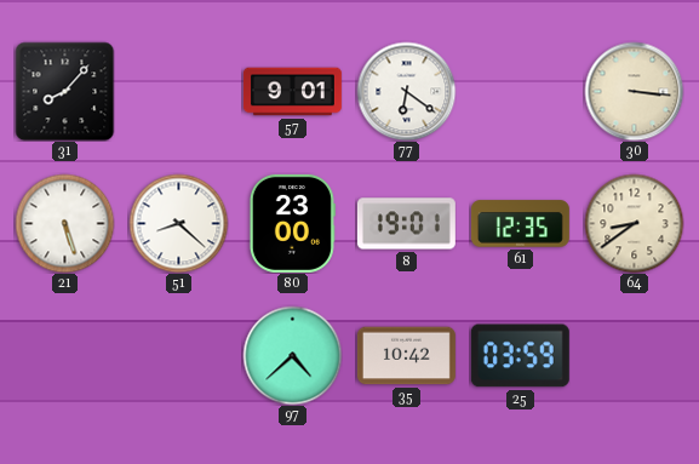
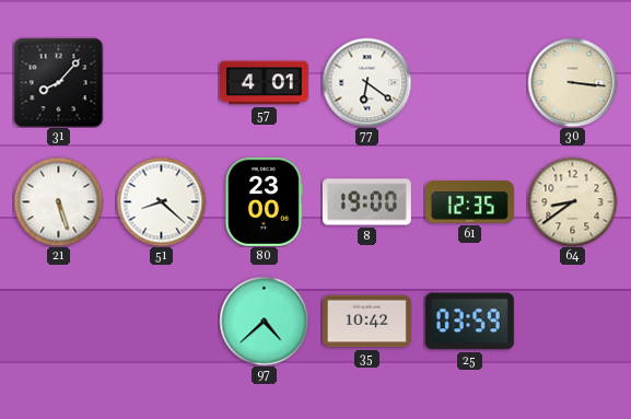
57: 9:01 -> 4:01 (264, 83)
8: 19:01 -> 19:00 (366, 202)
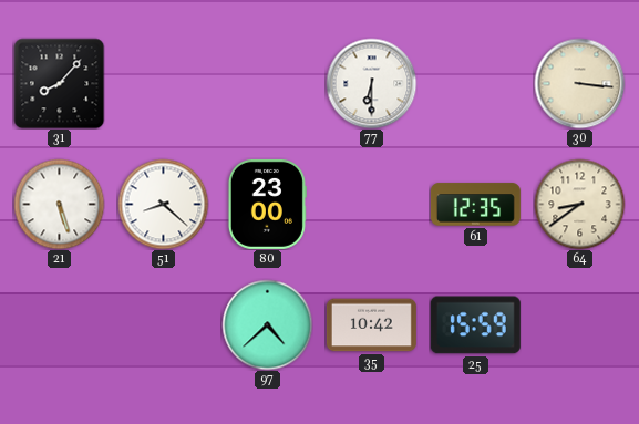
57: 4:01 -> none (264, 83)
77: 6:21 -> 6:30 (371, 83)
8: 19:00 -> none (366, 202)
25: 03:59 -> 15:59 (475, 325)
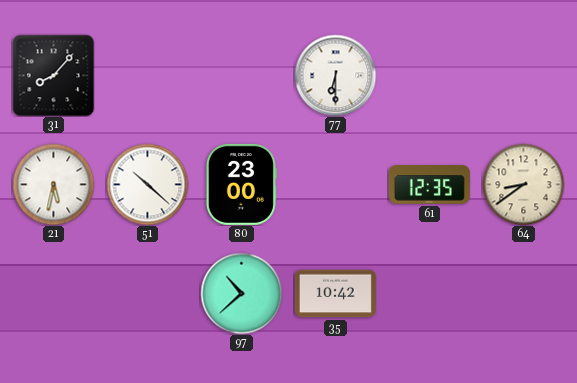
30: 3:16 -> none (579, 83)
21: 5:27 -> 5:32 (53, 184)
51: 8:22 -> 10:22 (147, 184)
97: 4:38 -> 10:38 (241, 293)
25: 15:59 -> none (475, 325)
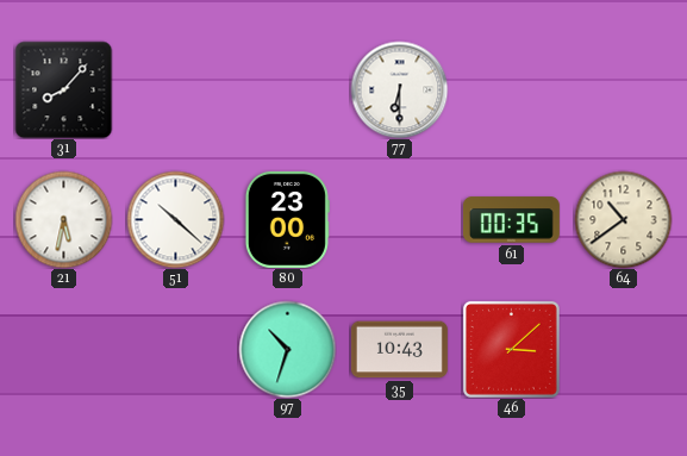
61: 12:35 -> 00:35 (511, 220)
64: 8:39 -> 10:39 (623, 219)
97: 10:38 -> 10:33 (287, 349)
35: 10:42 -> 10:43 (399, 350)
46: none -> 3:08 (511, 349)
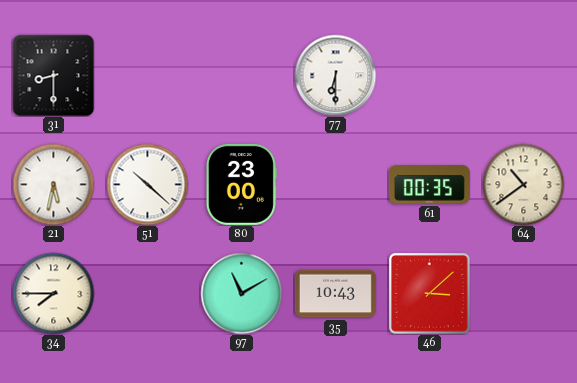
31: 8:07 -> 8:30 (53, 75)
34: none -> 7:45 (53, 293)
97: 10:33 -> 11:10 (241, 293)
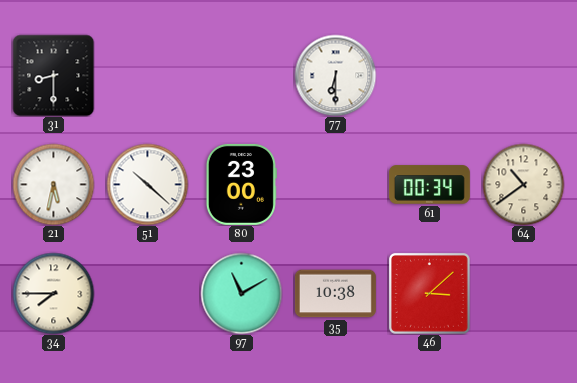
61: 00:35 -> 00:34 (429, 185)
35: 10:43 -> 10:38 (335, 294)
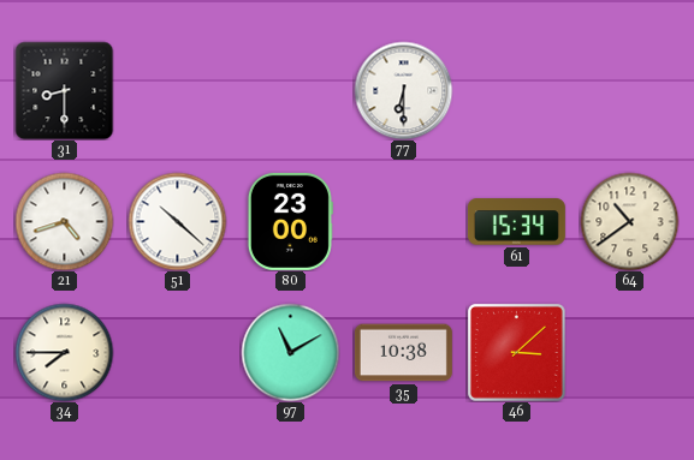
21: 5:32 -> 4:42 (64, 221)
61: 00:34 -> 15:34 (516, 222)
